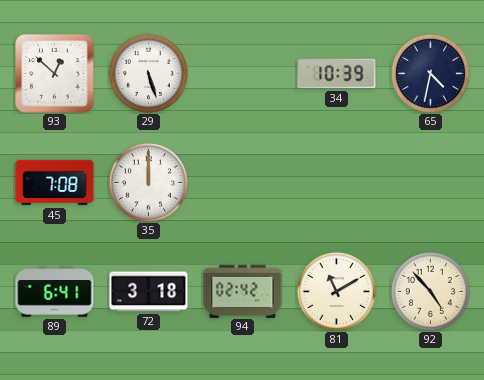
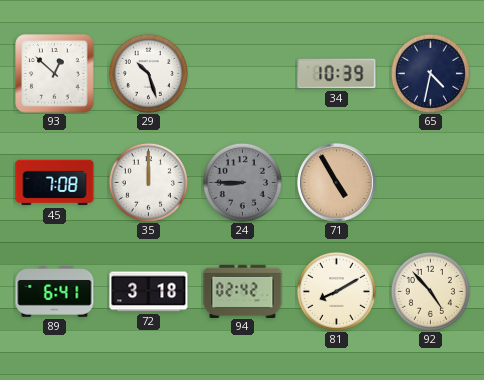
29: 5:27 -> 10:27 (148, 73)
24: none -> 8:45 (242, 182)
71: none -> 4:55 (337, 183)
81: 11:10 -> 8:10 (336, 291)
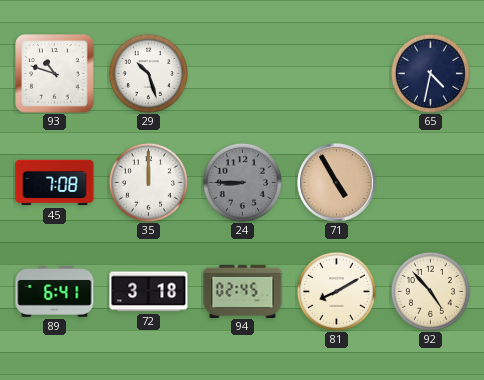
93: 12:52 -> 10:48 (55, 74)
34: 10:39 -> none (337, 74)
94: 02:42 -> 02:45 (243, 291)
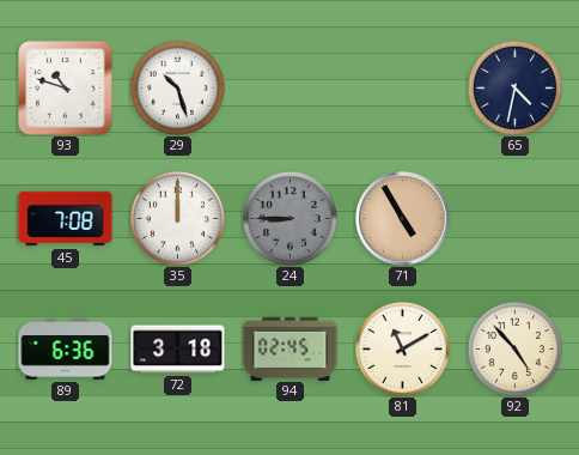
89: 6:41 -> 6:36 (66, 350)
81: 8:10 -> 11:10 (402, 348)
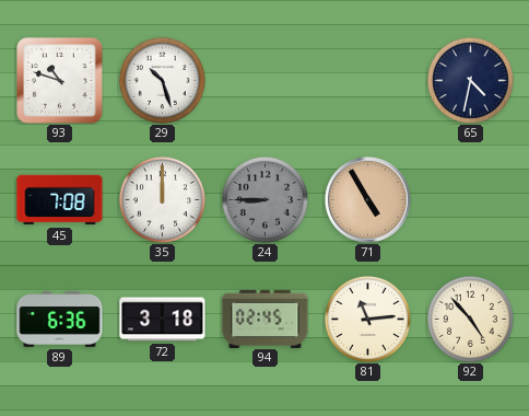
81: 11:10 -> 11:14 (367, 319)
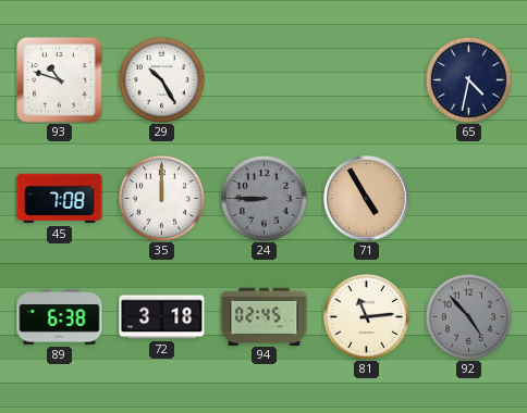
29: 10:27 -> 10:25 (161, 79)
89: 6:36 -> 6:38 (60, 317)
92 dial: cream -> grey (468, 316)
